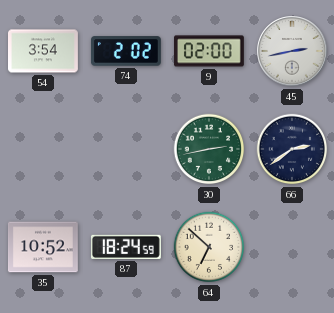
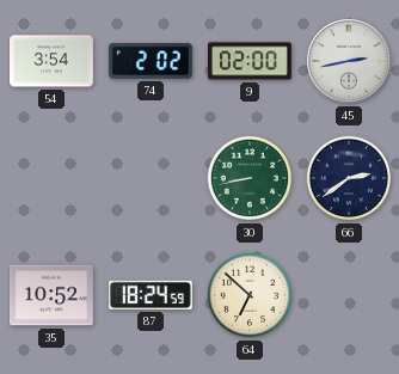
30: 2:43 -> 8:43 (250, 178)
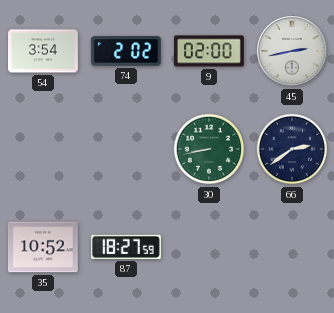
87: 18:24 -> 18:27 (126, 247)
64: 6:52 -> none (250, 295)
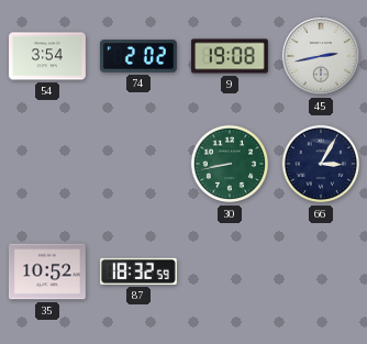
9: 02:00 -> 19:08 (231, 56)
66: 2:39 -> 3:05 (321, 164)
87: 18:27 -> 18:32 (138, 271)
